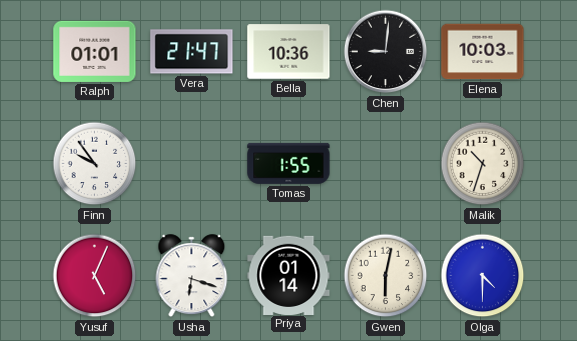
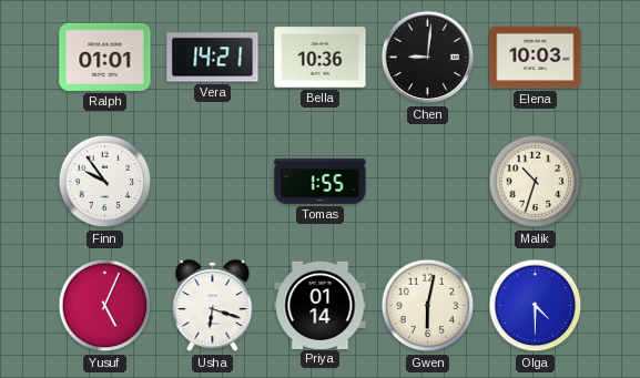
Vera: 21:47 -> 14:21 (213, 58)
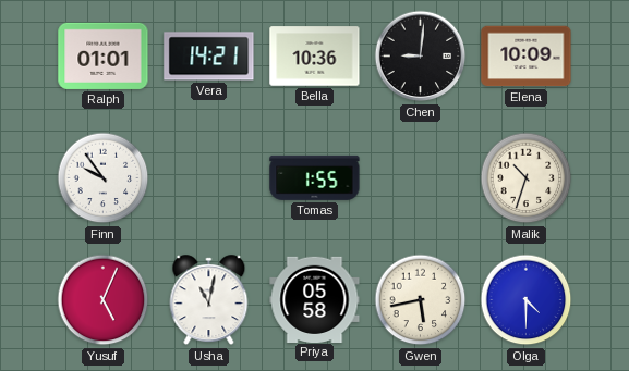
Elena: 10:03 -> 10:09 (527, 57)
Usha: 6:18 -> 11:02 (209, 300)
Priya: 01:14 -> 05:58 (315, 299)
Gwen: 6:02 -> 5:43 (421, 300)
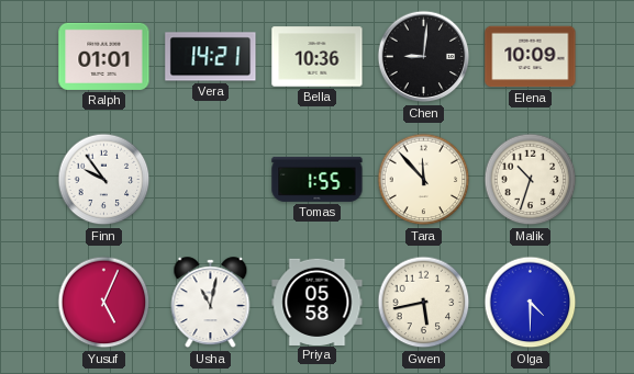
Tara: none -> 11:53 (424, 180)
